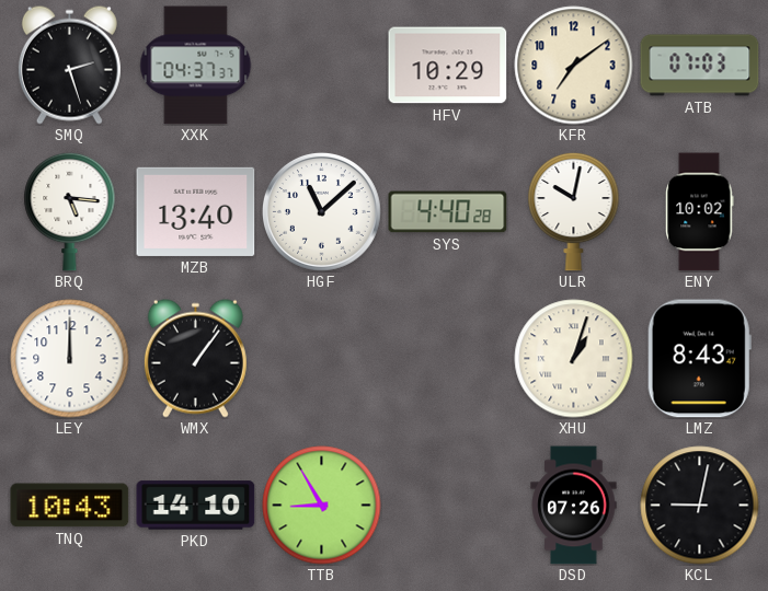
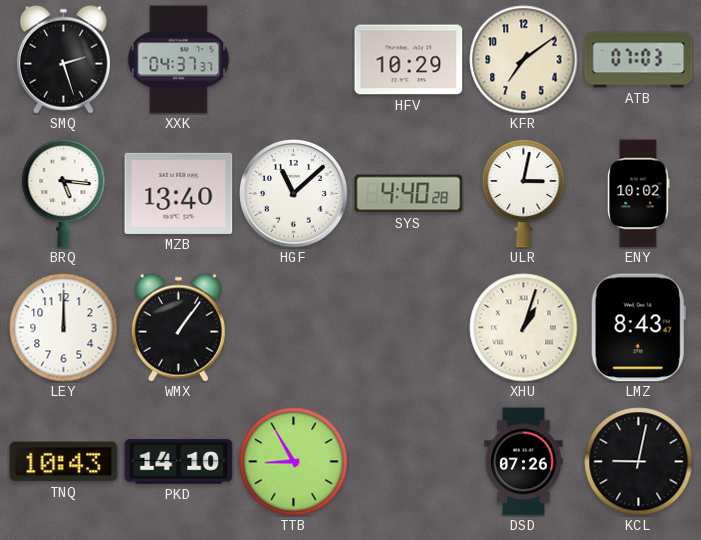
ULR: 10:02 -> 3:02 (524, 193)
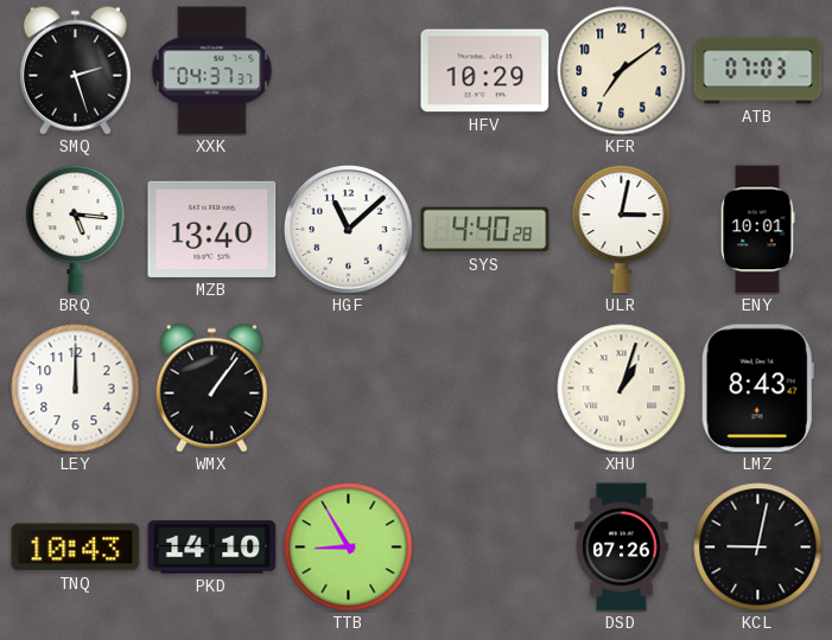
ENY: 10:02 -> 10:01 (758, 230)
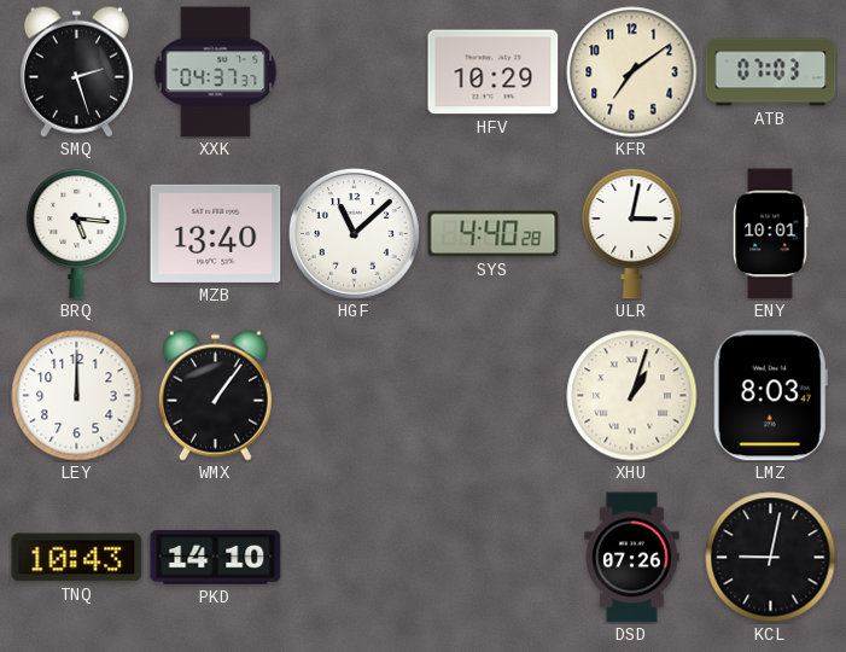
LMZ: 8:43 -> 8:03 (770, 396)
TTB: 8:55 -> none (349, 548)
